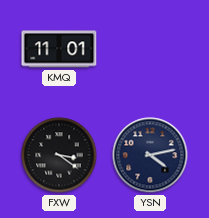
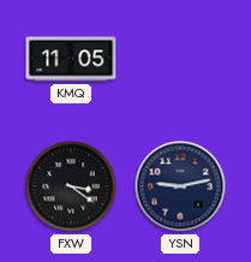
KMQ: 11:01 -> 11:05 (71, 59)
YSN: 4:13 -> 9:13 (180, 186)
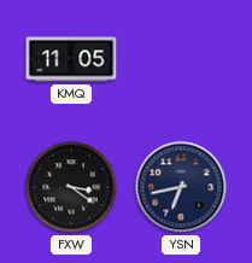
YSN: 9:13 -> 6:43 (181, 187)
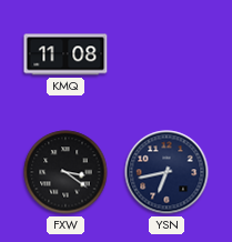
KMQ: 11:05 -> 11:08 (65, 54)
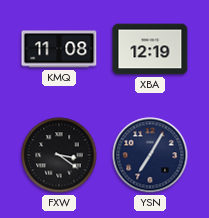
XBA: none -> 12:19 (150, 49)
YSN: 6:43 -> 7:05 (150, 155)
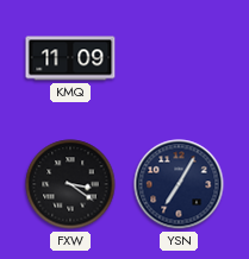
KMQ: 11:08 -> 11:09 (70, 58)
XBA: 12:19 -> none (150, 49)
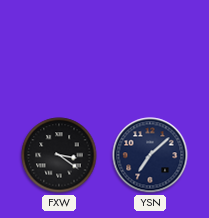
KMQ: 11:09 -> none (70, 58)
YSN: 7:05 -> 7:08 (150, 155)
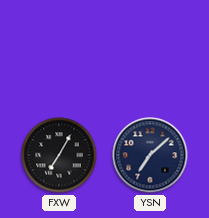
FXW: 3:21 -> 7:05 (59, 155)
